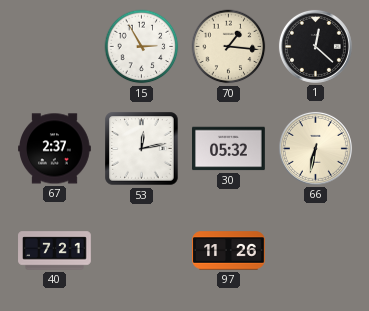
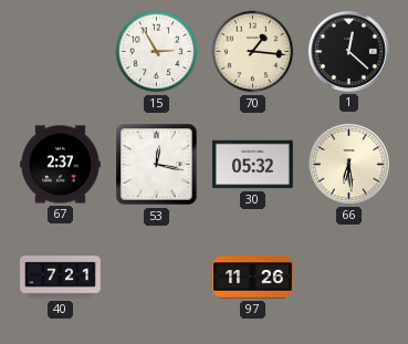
53: 12:13 -> 12:17 (157, 165)
66: 6:32 -> 6:29 (348, 164)
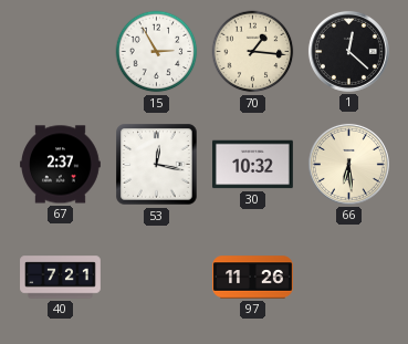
30: 05:32 -> 10:32 (253, 165)
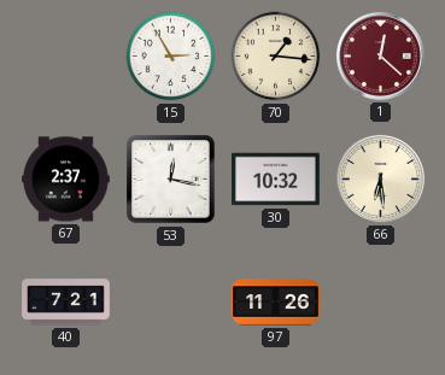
1 dial: black -> burgundy (380, 55)
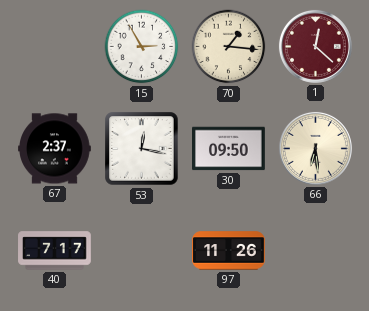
30: 10:32 -> 09:50 (229, 149)
40: 7:21 -> 7:17 (55, 251)
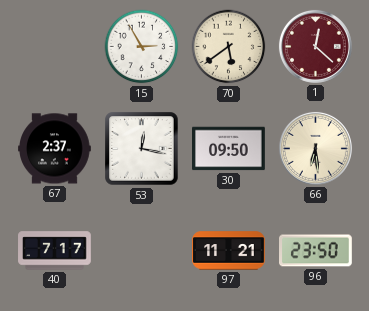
70: 1:16 -> 5:39 (229, 47)
97: 11:26 -> 11:21 (229, 251)
96: none -> 23:50 (316, 251)
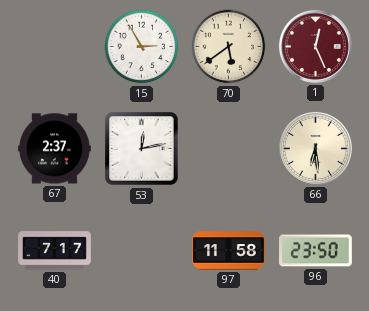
1: 12:22 -> 12:26 (315, 46)
53: 12:17 -> 12:13 (142, 149)
30: 09:50 -> none (229, 149)
97: 11:21 -> 11:58 (229, 251)
